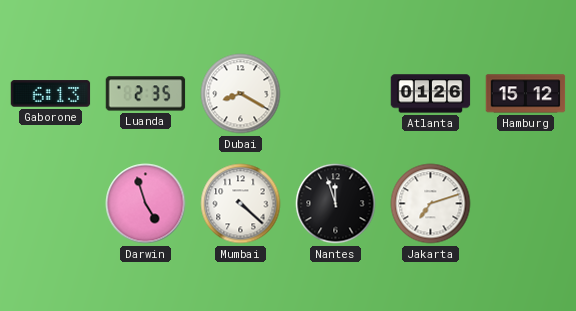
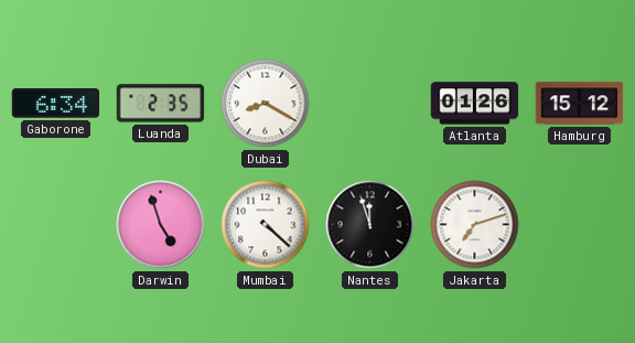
Gaborone: 6:13 -> 6:34 (56, 104)
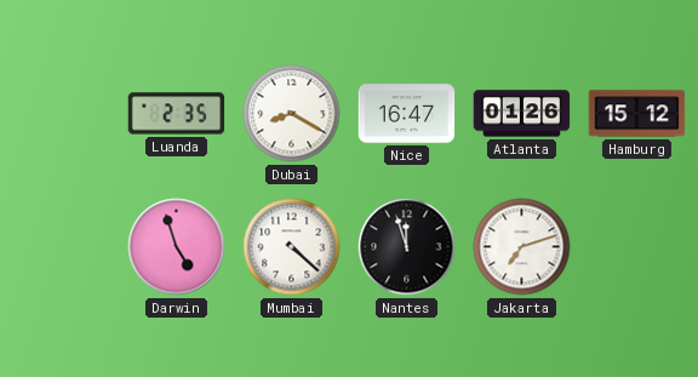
Gaborone: 6:34 -> none (56, 104)
Nice: none -> 16:47 (407, 114)
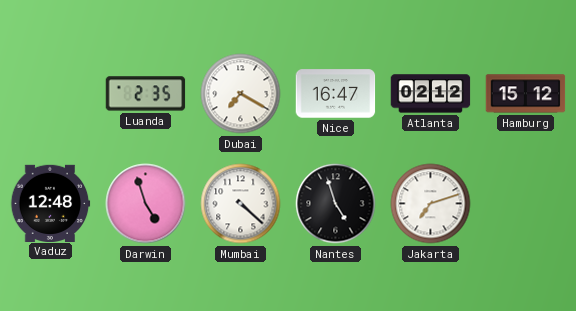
Dubai: 8:20 -> 7:20 (241, 94)
Atlanta: 01:26 -> 02:12 (431, 94)
Vaduz: none -> 12:48 (50, 203)
Nantes: 11:57 -> 4:57 (336, 204)
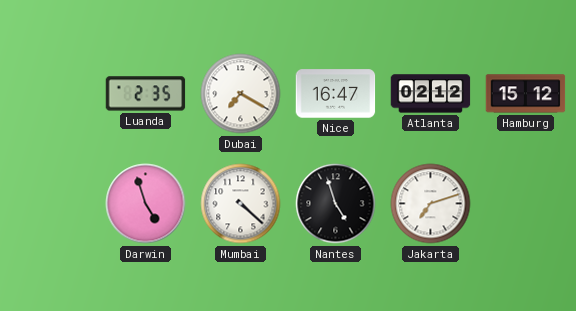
Vaduz: 12:48 -> none (50, 203)
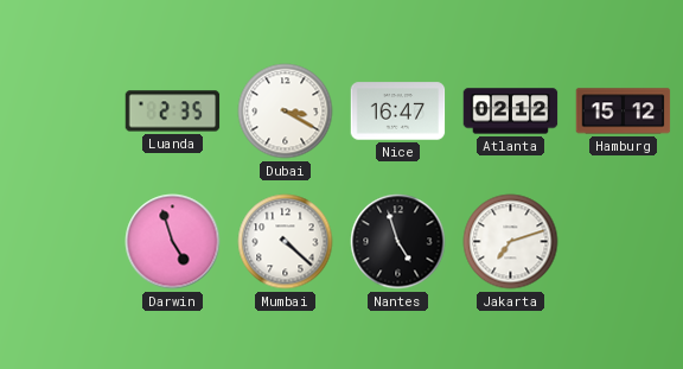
Dubai: 7:20 -> 3:20 (286, 112)
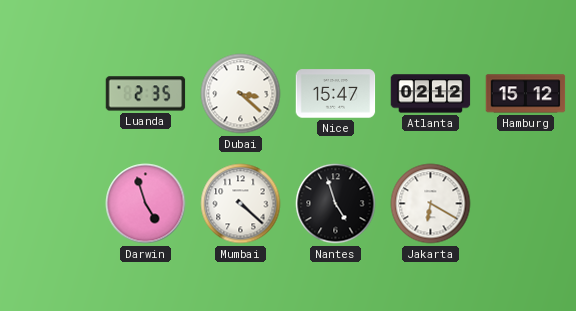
Dubai: 3:20 -> 3:22 (241, 94)
Nice: 16:47 -> 15:47 (336, 94)
Jakarta: 7:12 -> 6:20 (431, 204)
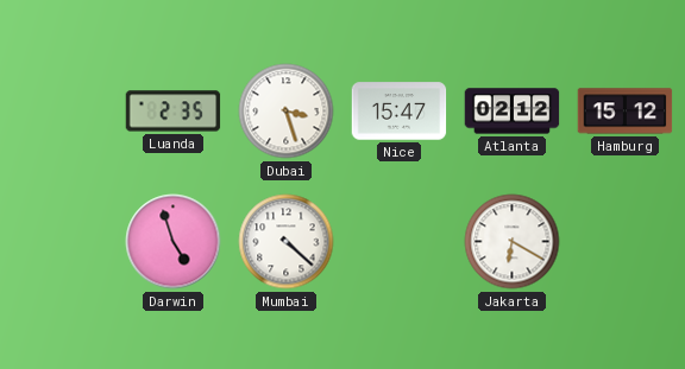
Dubai: 3:22 -> 3:27 (287, 112)
Nantes: 4:57 -> none (336, 204)
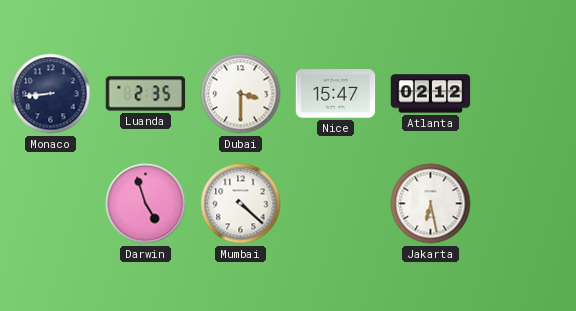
Monaco: none -> 8:44 (51, 94)
Dubai: 3:27 -> 3:30 (241, 94)
Hamburg: 15:12 -> none (626, 112)
Jakarta: 6:20 -> 6:28 (431, 204)
